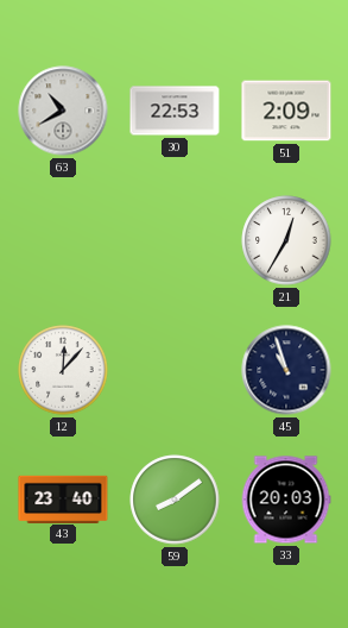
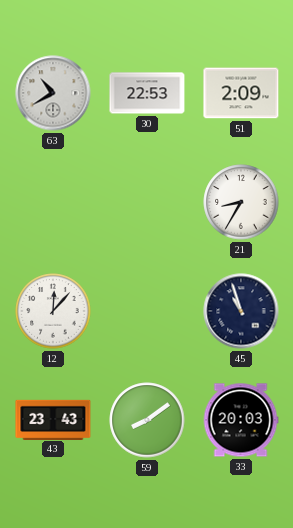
21: 12:35 -> 8:35 (241, 202)
43: 23:40 -> 23:43 (53, 419)
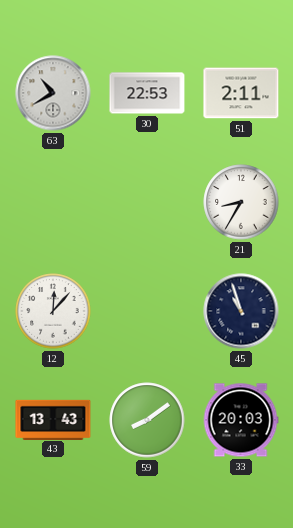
51: 2:09 -> 2:11 (241, 93)
43: 23:43 -> 13:43 (53, 419)
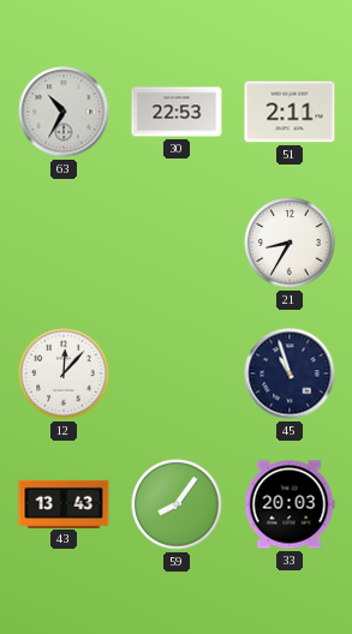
63: 10:40 -> 10:35 (64, 112)
59: 8:09 -> 8:06 (177, 504)
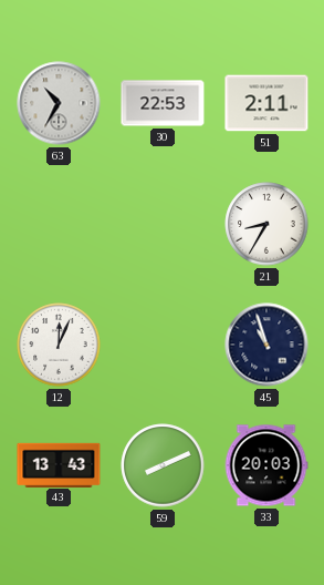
12: 12:07 -> 12:04 (59, 345)
59: 8:06 -> 8:11 (163, 465)
